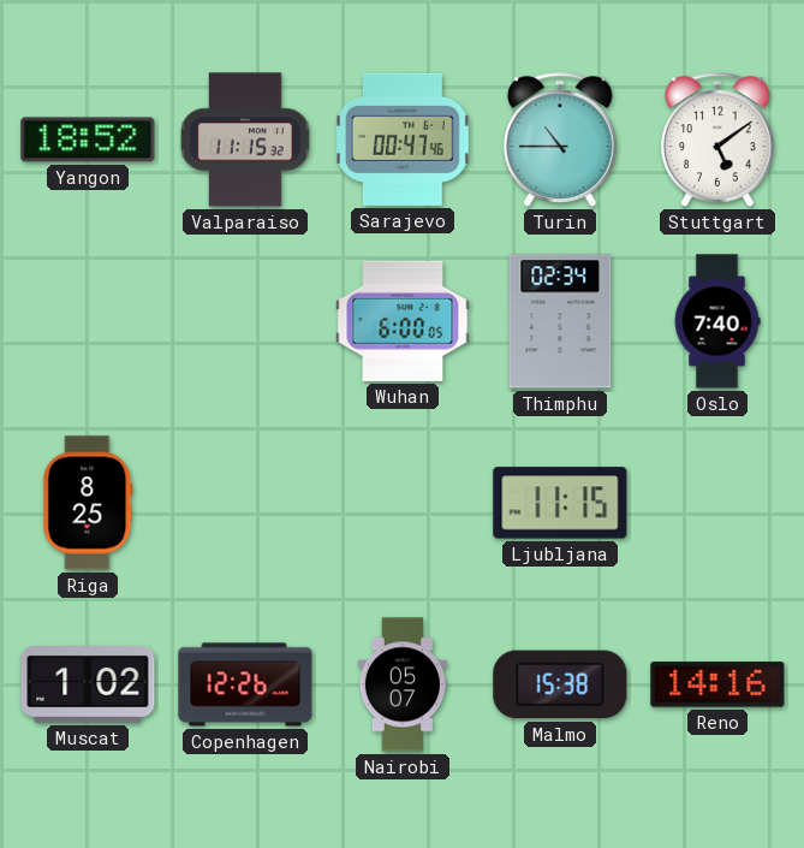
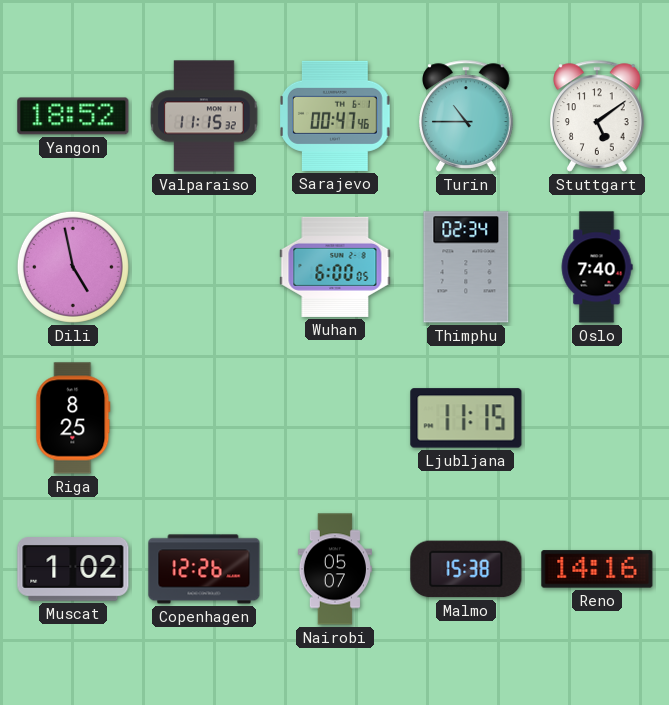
Dili: none -> 4:58 (73, 267)
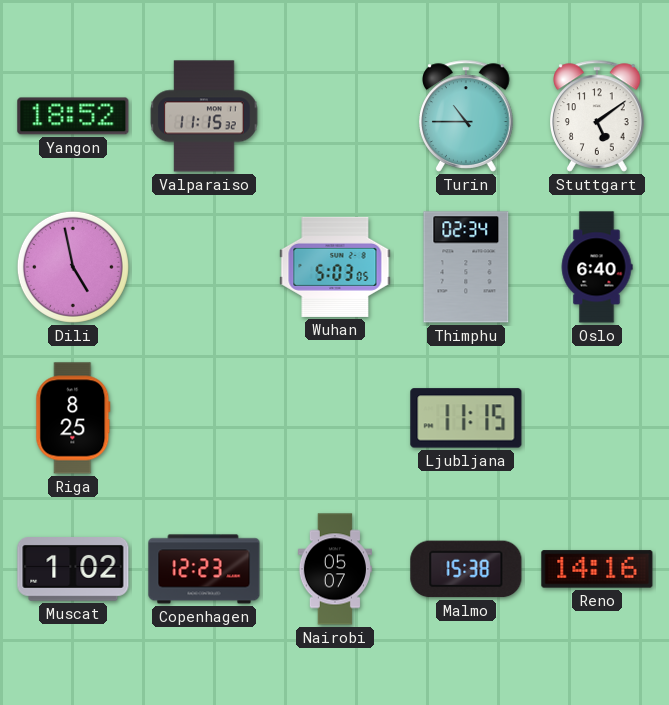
Sarajevo: 00:47 -> none (336, 116)
Wuhan: 6:00 -> 5:03 (335, 267)
Oslo: 7:40 -> 6:40 (597, 267)
Copenhagen: 12:26 -> 12:23 (204, 569)
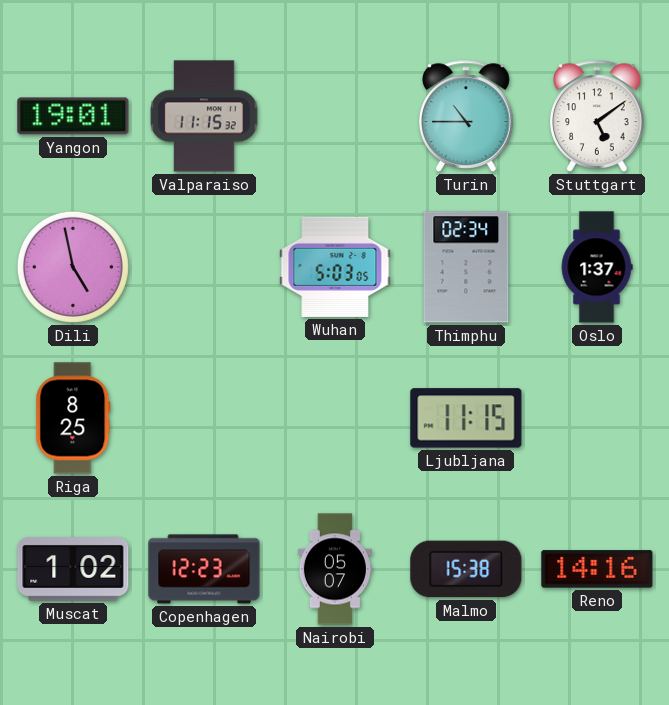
Yangon: 18:52 -> 19:01 (73, 116)
Oslo: 6:40 -> 1:37 (597, 267)
